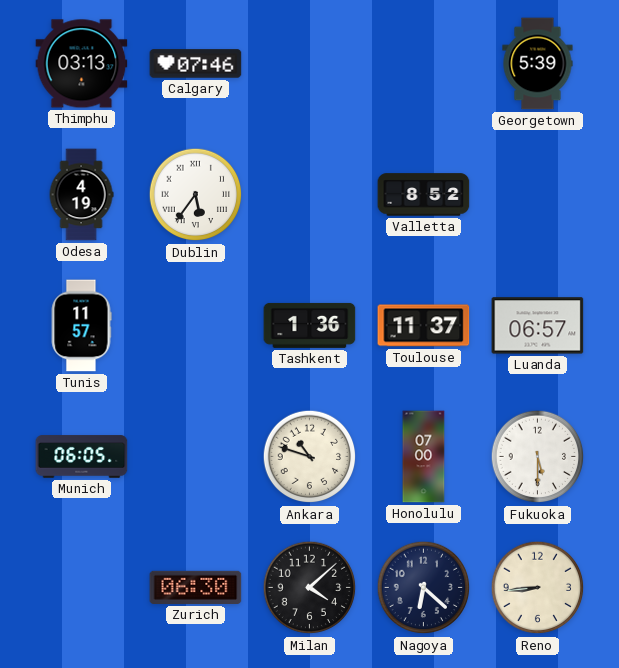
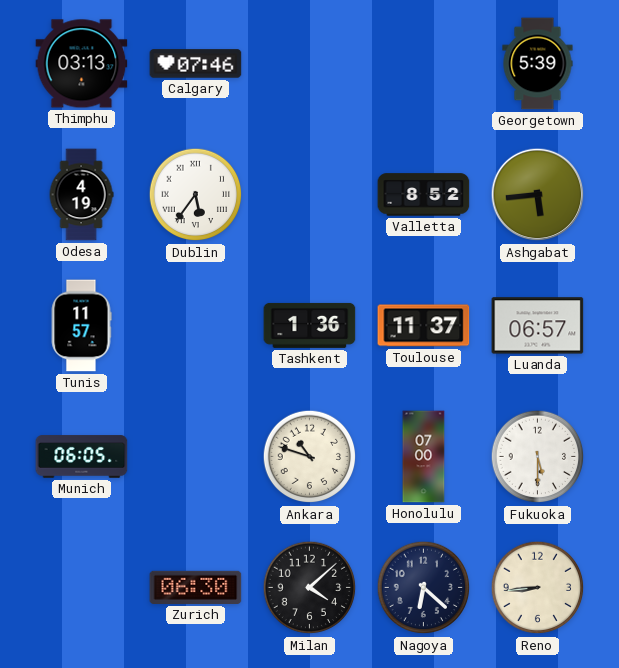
Ashgabat: none -> 5:44 (538, 195)
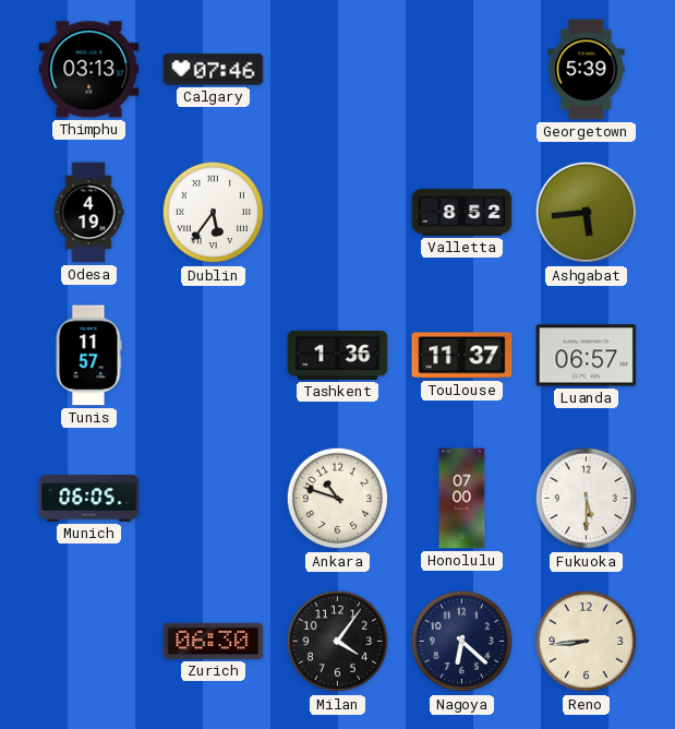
Milan: 4:08 -> 4:06 (338, 642)
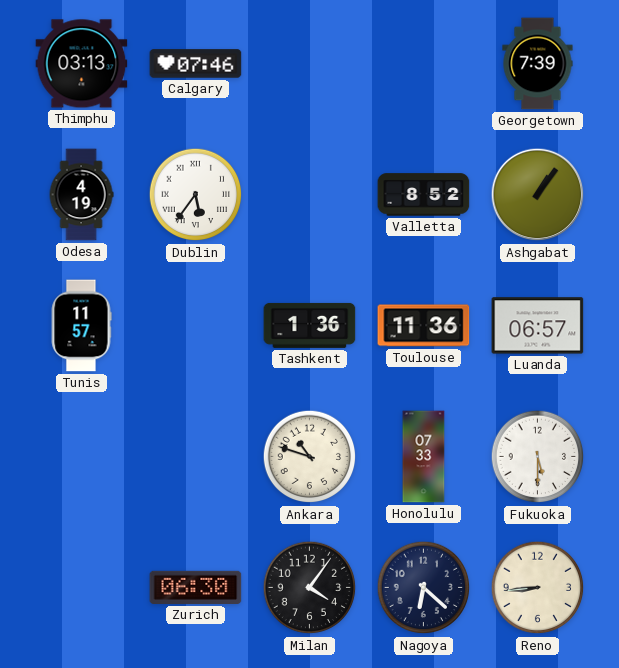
Georgetown: 5:39 -> 7:39 (538, 64)
Ashgabat: 5:44 -> 1:06 (538, 195)
Toulouse: 11:37 -> 11:36 (424, 326)
Munich: 06:05 -> none (89, 499)
Honolulu: 07:00 -> 07:33 (424, 457)
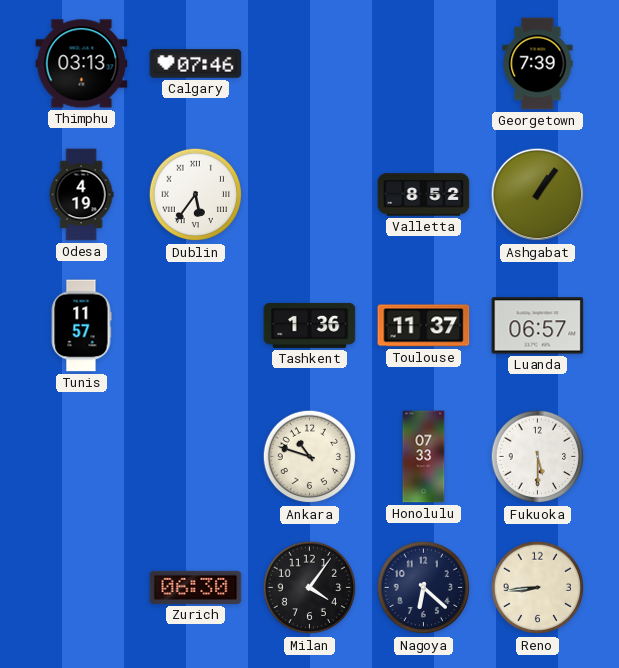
Toulouse: 11:36 -> 11:37 (424, 326)
